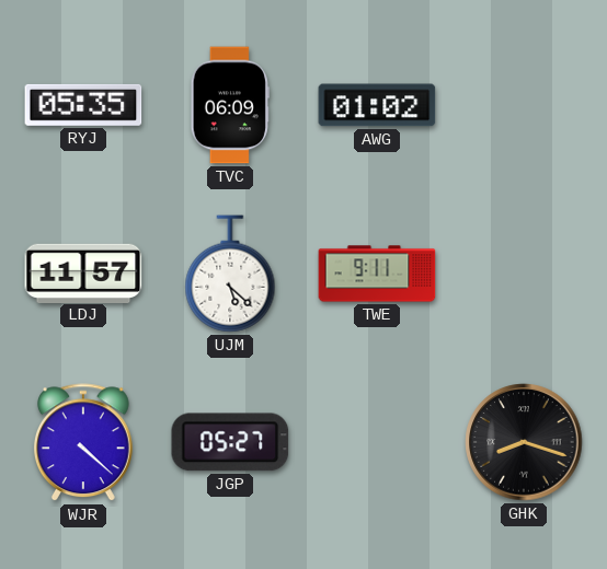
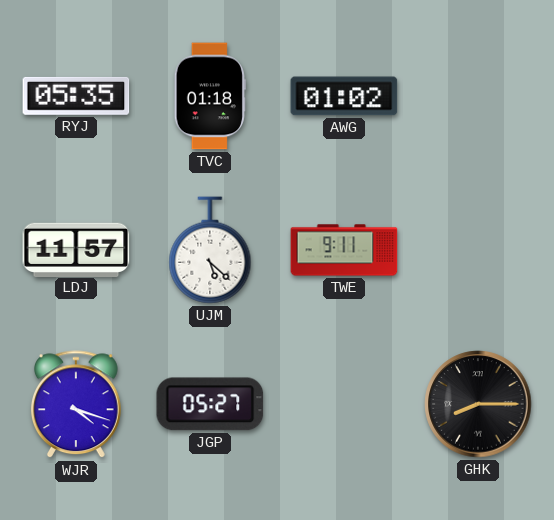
TVC: 06:09 -> 01:18 (210, 96)
WJR: 4:22 -> 4:18 (76, 405)
GHK: 8:18 -> 8:15 (478, 404)
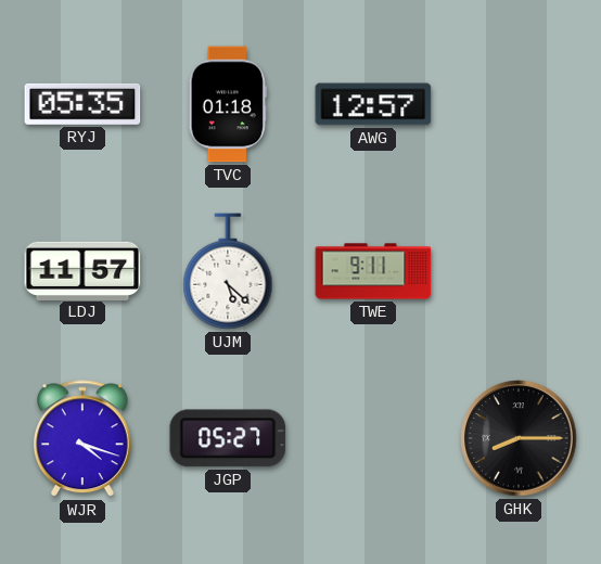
AWG: 01:02 -> 12:57 (373, 104)
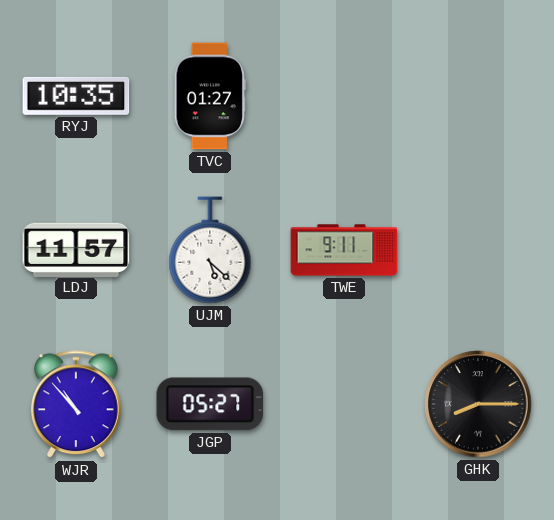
RYJ: 05:35 -> 10:35 (76, 96)
TVC: 01:18 -> 01:27 (210, 96)
AWG: 12:57 -> none (373, 104)
WJR: 4:18 -> 10:53 (76, 405)
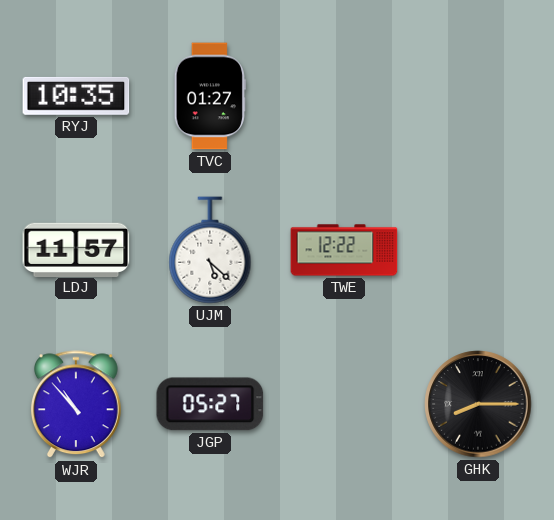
TWE: 9:11 -> 12:22 (344, 250)
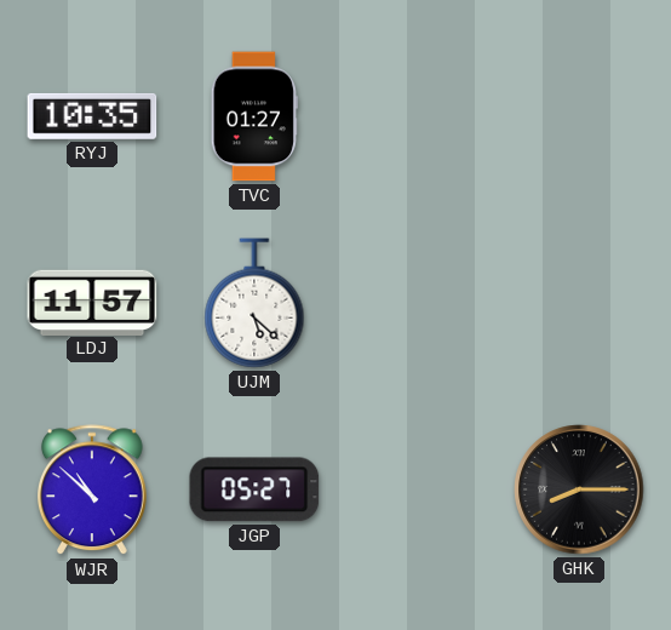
TWE: 12:22 -> none (344, 250)
WJR: 10:53 -> 10:52 (92, 491)
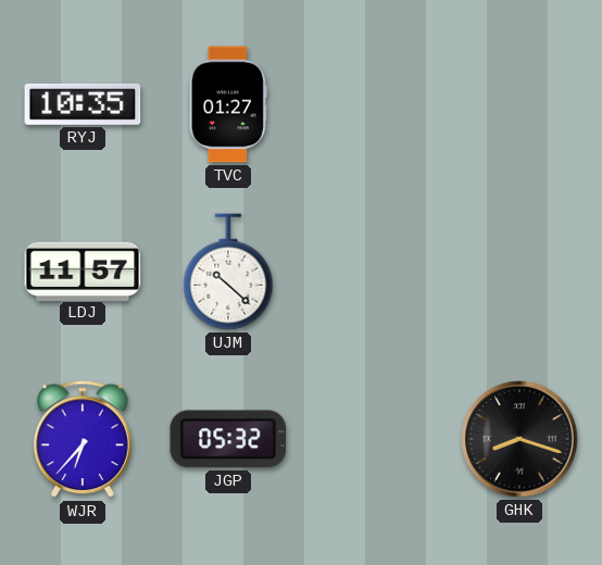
UJM: 5:22 -> 10:22 (228, 272)
WJR: 10:52 -> 6:37 (83, 440)
JGP: 05:27 -> 05:32 (228, 439)
GHK: 8:15 -> 8:18 (519, 439)
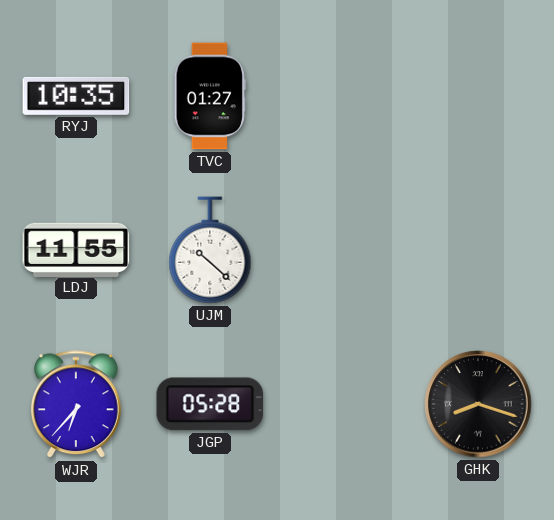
LDJ: 11:57 -> 11:55 (76, 249)
JGP: 05:32 -> 05:28 (210, 404)
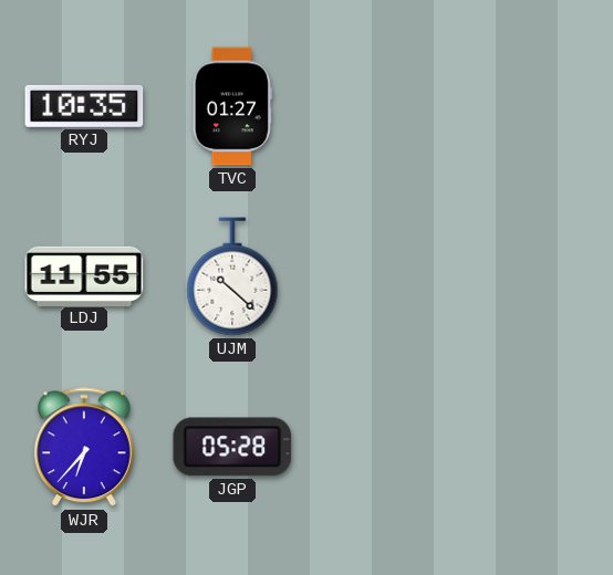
GHK: 8:18 -> none (478, 404)
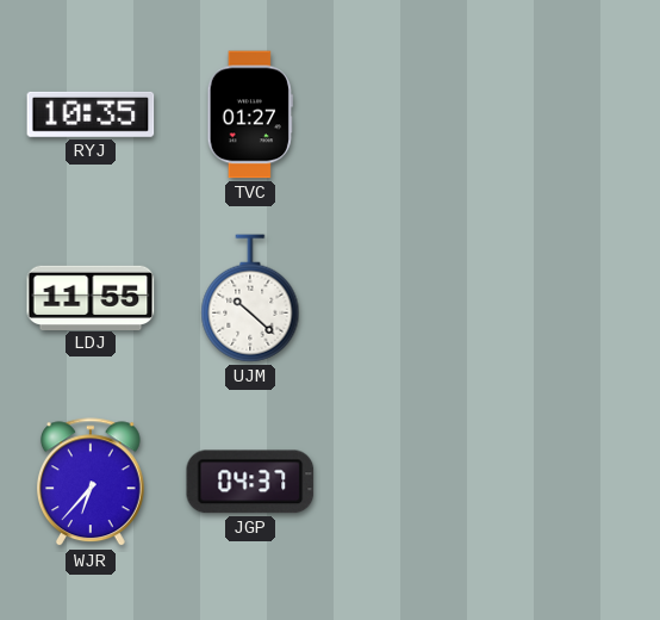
JGP: 05:28 -> 04:37 (250, 482)
